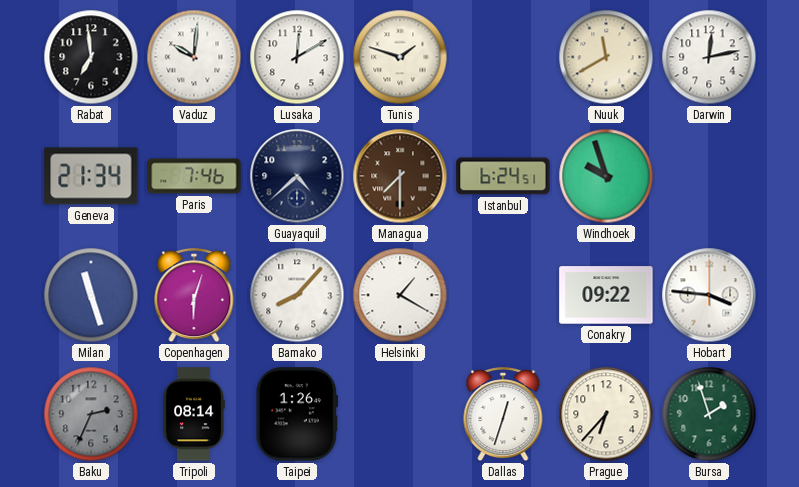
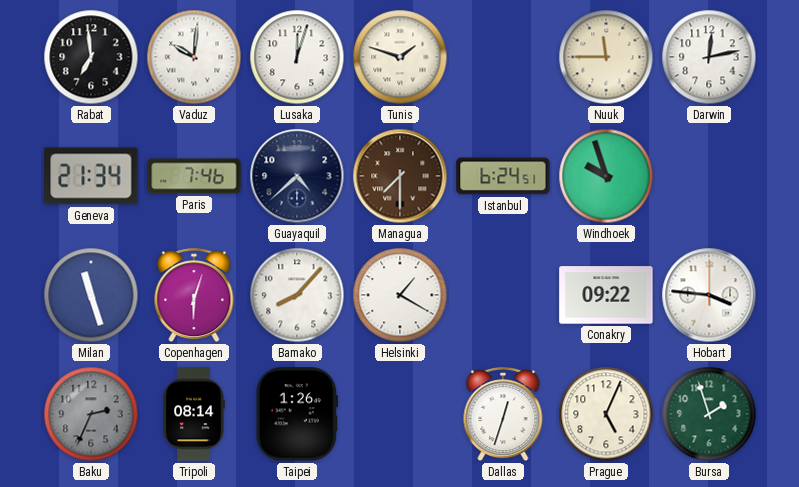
Lusaka: 12:10 -> 12:03 (297, 57)
Nuuk: 11:40 -> 11:45 (606, 57)
Prague: 6:37 -> 5:04 (606, 414)
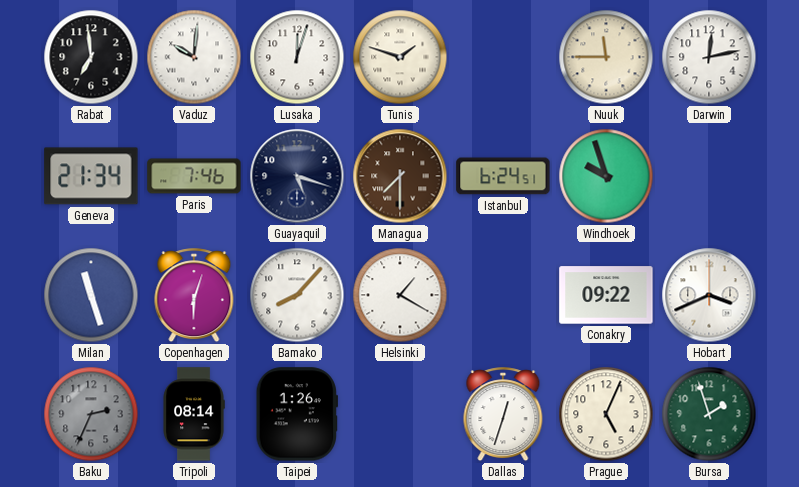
Guayaquil: 4:38 -> 5:18 (297, 176)
Hobart: 3:46 -> 3:41 (709, 295)
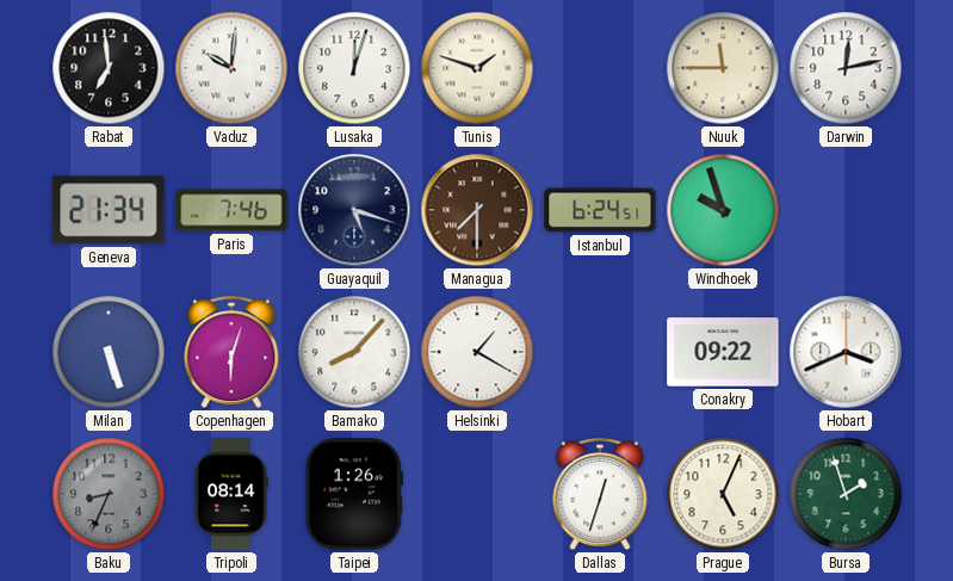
Milan: 11:27 -> 5:27 (109, 352)
Baku: 2:34 -> 8:34 (109, 494)
